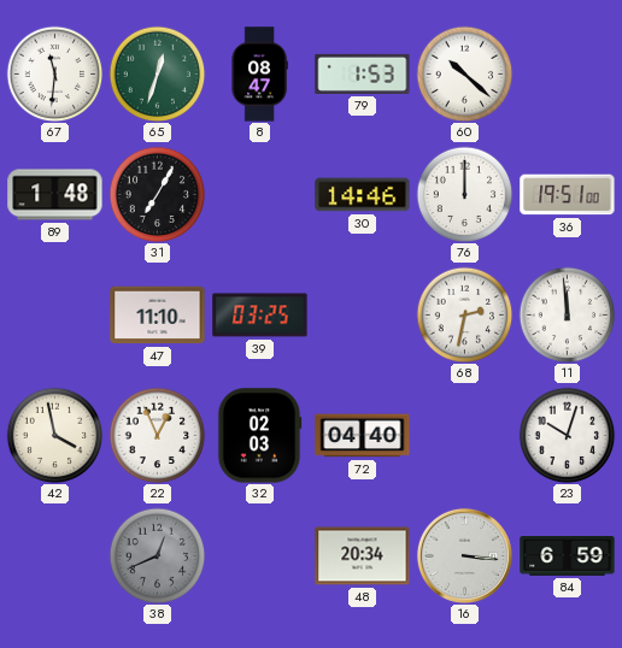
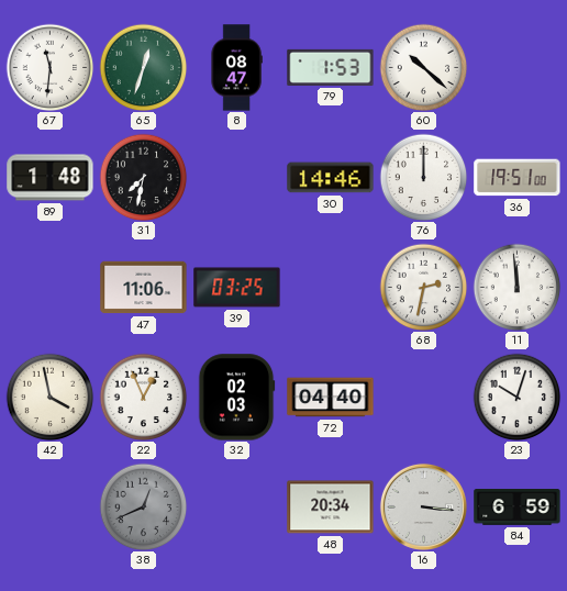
31: 7:05 -> 7:32 (143, 177)
47: 11:10 -> 11:06 (144, 288)
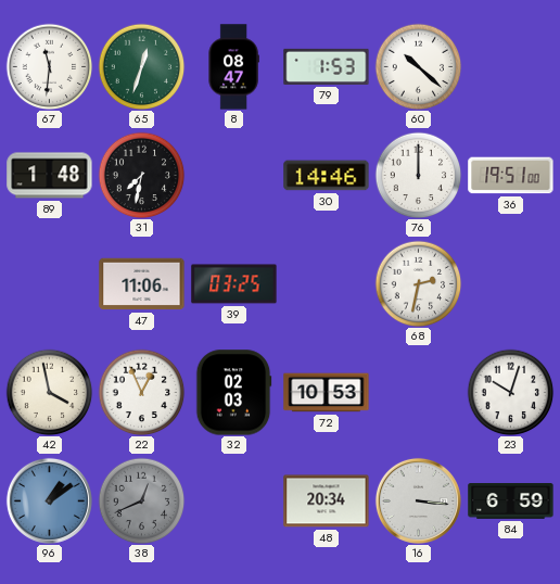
11: 11:59 -> none (516, 287)
72: 04:40 -> 10:53 (327, 393)
96: none -> 1:09 (49, 500)
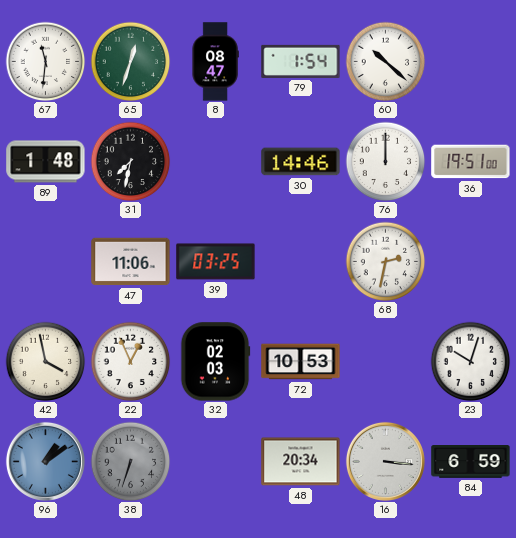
79: 1:53 -> 1:54 (301, 61)
38: 12:41 -> 6:33 (130, 461)
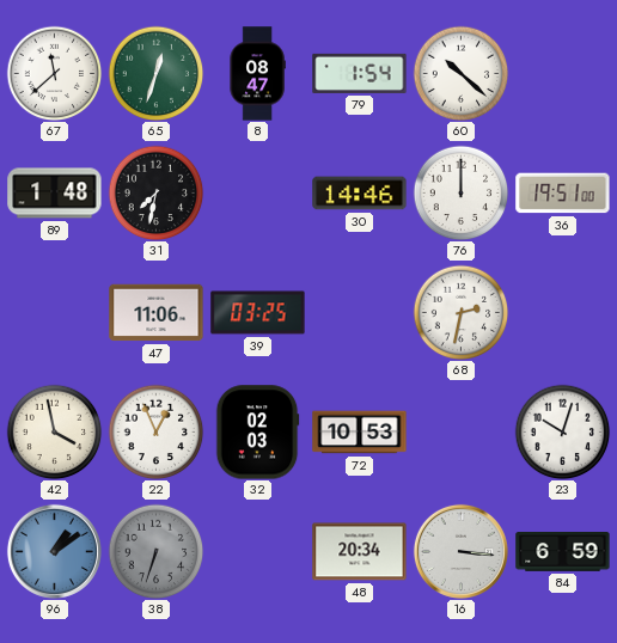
67: 11:31 -> 11:38 (54, 73)
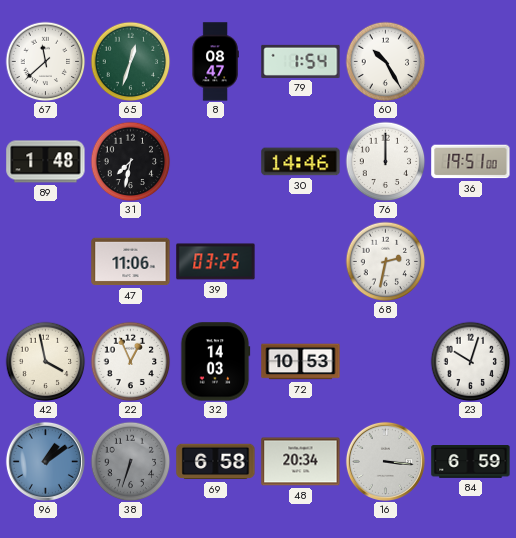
60: 10:22 -> 10:25 (385, 61)
32: 02:03 -> 14:03 (215, 362)
69: none -> 6:58 (216, 462)
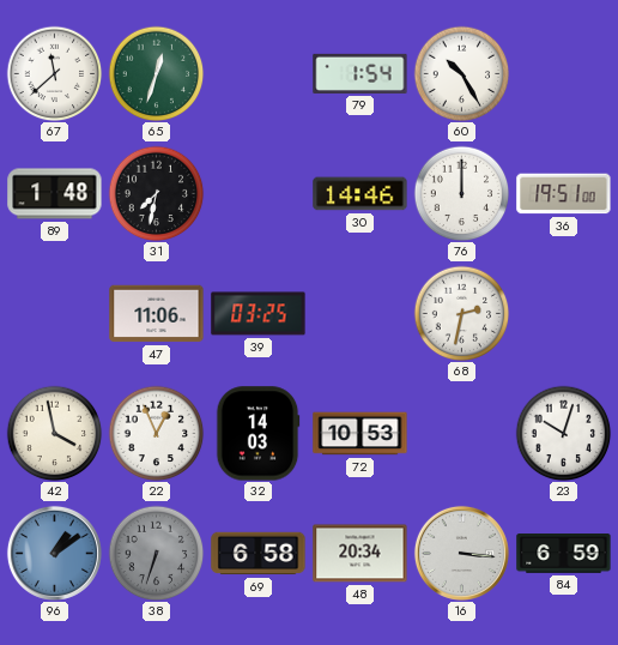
8: 08:47 -> none (215, 62)
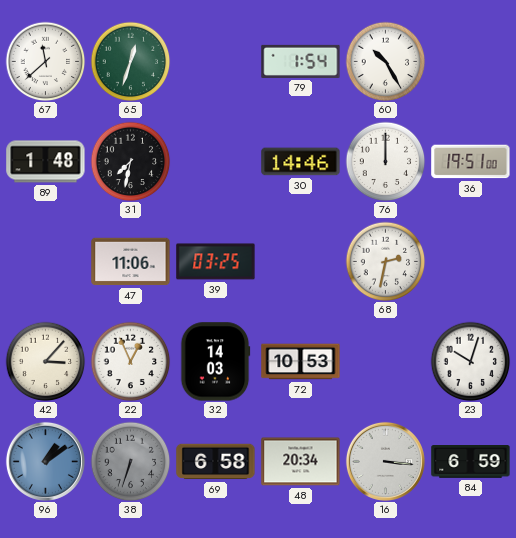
42: 3:58 -> 3:07 (45, 361)
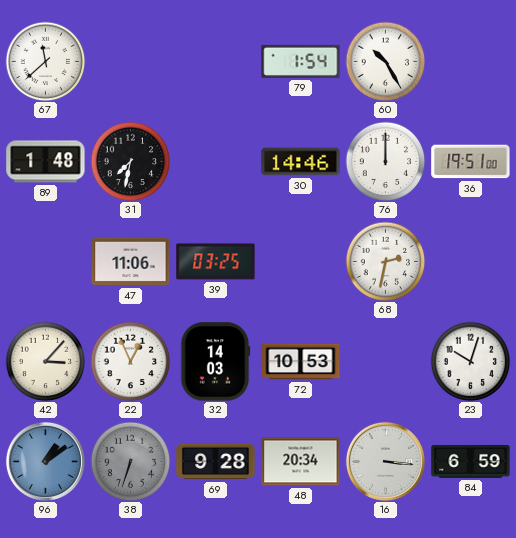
65: 12:33 -> none (130, 61)
69: 6:58 -> 9:28 (216, 462)
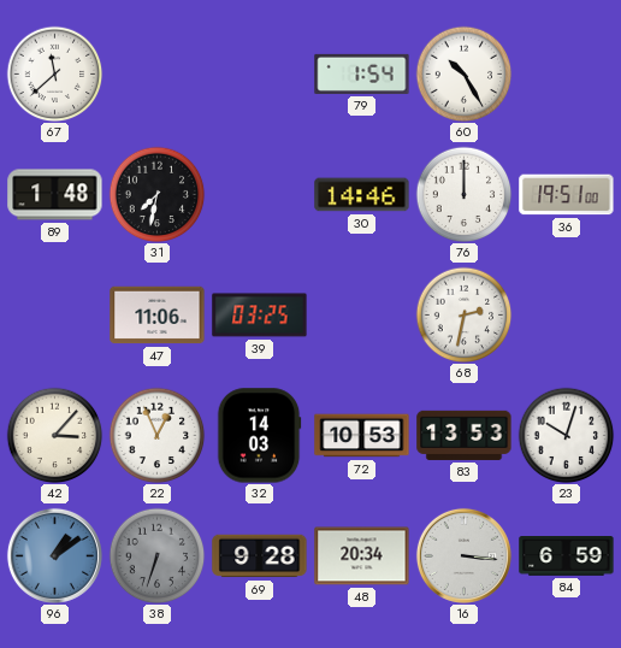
83: none -> 13:53 (465, 435)
